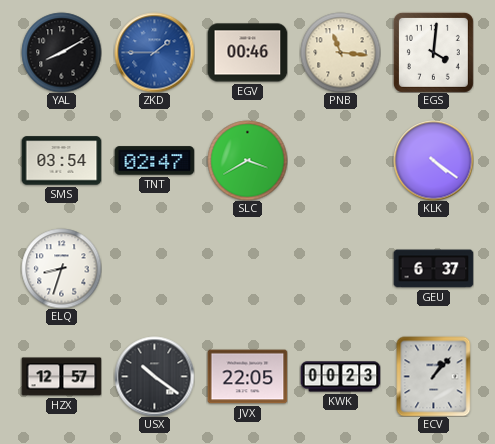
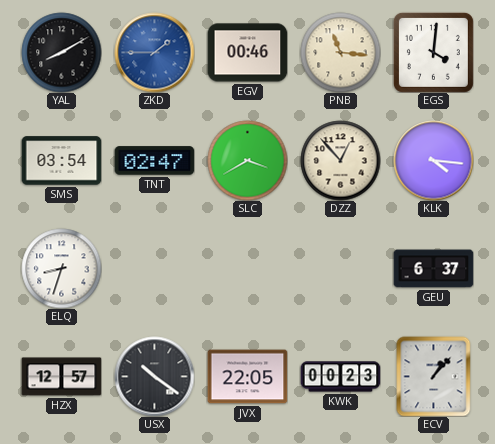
DZZ: none -> 12:53 (340, 160)
KLK: 4:21 -> 4:16 (433, 160)
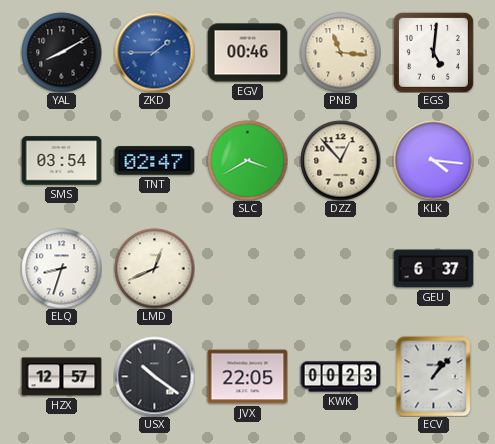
EGS: 4:01 -> 5:01 (433, 52)
LMD: none -> 12:41 (154, 268)
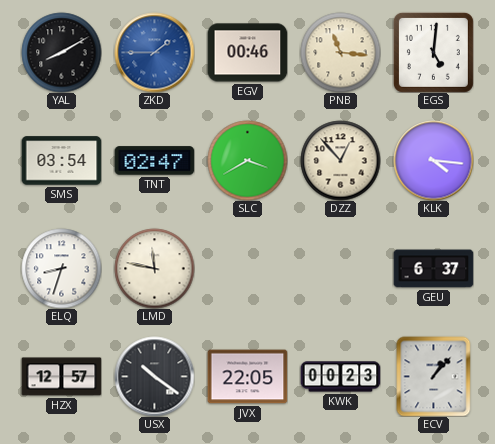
LMD: 12:41 -> 11:47 (154, 268)
